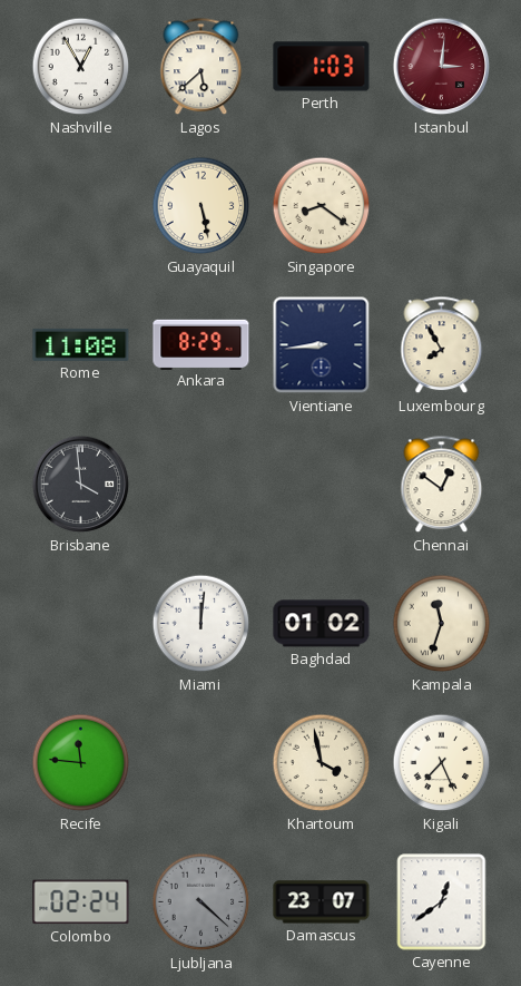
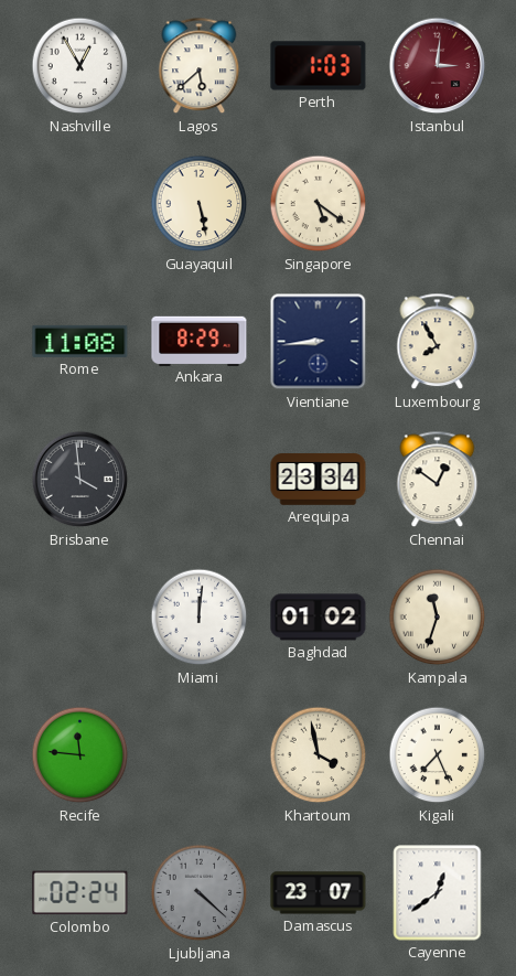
Singapore: 8:21 -> 5:21 (319, 204)
Arequipa: none -> 23:34 (319, 480)
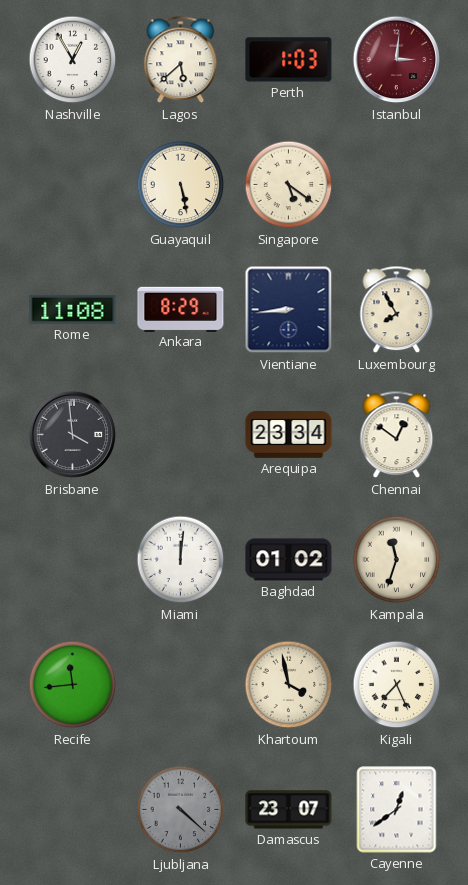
Recife: 11:46 -> 11:44 (73, 685)
Colombo: 02:24 -> none (80, 893)
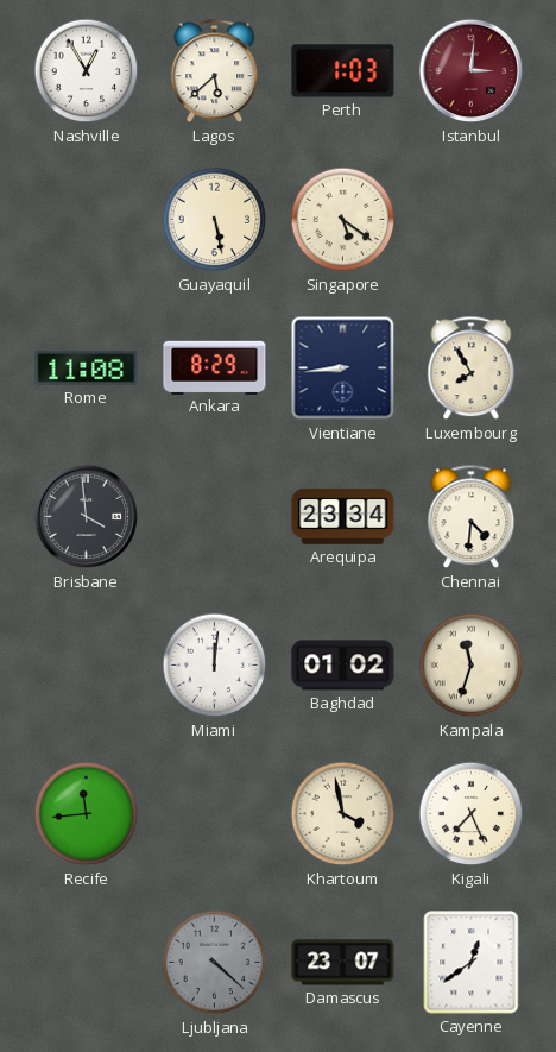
Chennai: 12:51 -> 4:31 (472, 517)
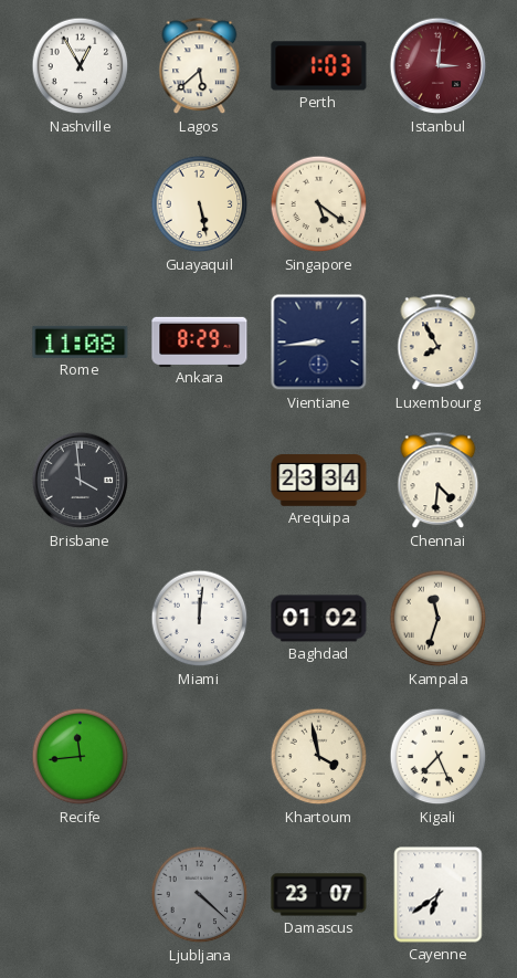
Cayenne: 12:39 -> 6:39 (439, 895)
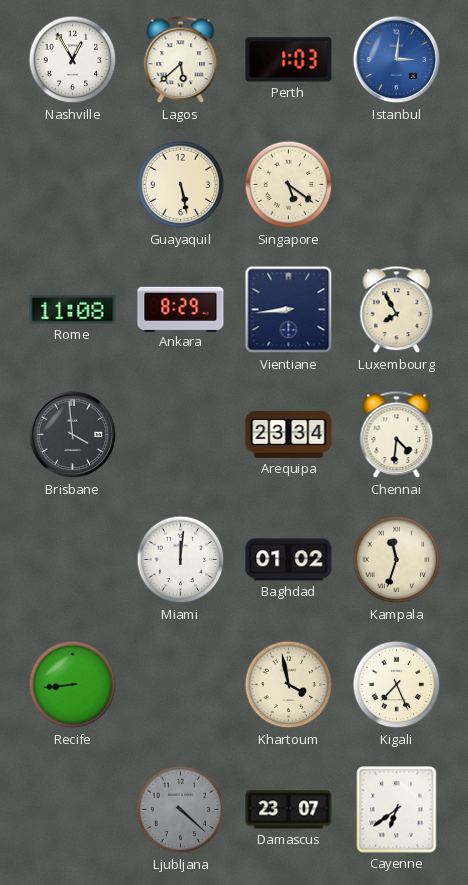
Istanbul dial: burgundy -> blue (397, 60)
Recife: 11:44 -> 8:44 (73, 685)
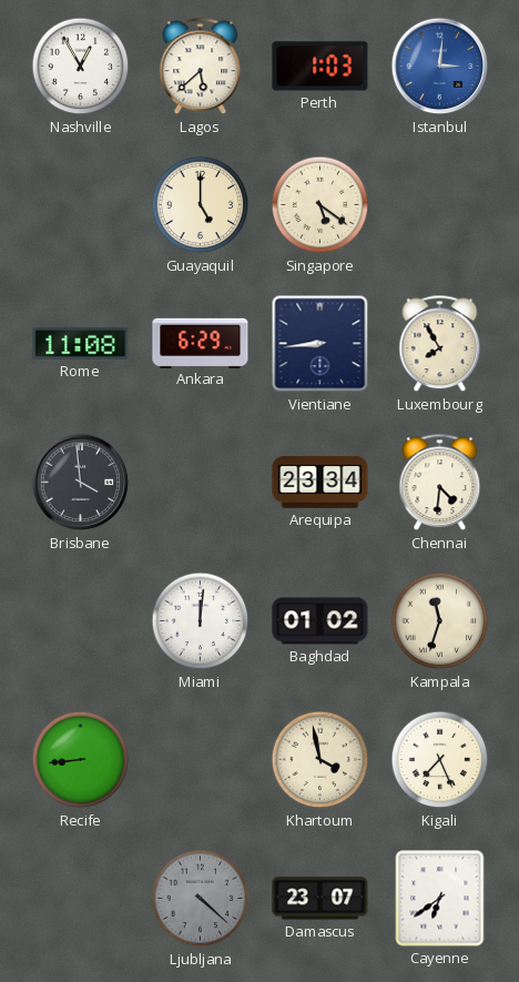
Guayaquil: 5:28 -> 5:00 (201, 205)
Ankara: 8:29 -> 6:29 (201, 343)
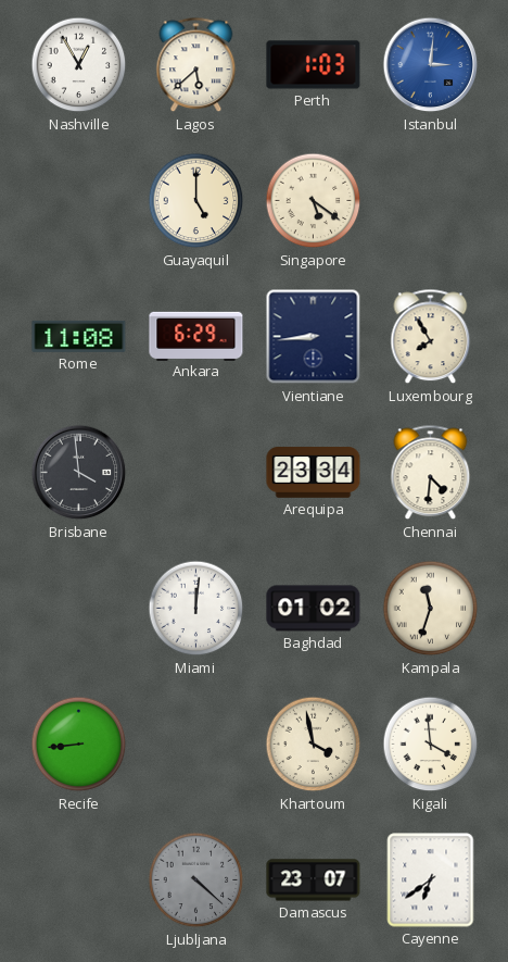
Kigali: 7:26 -> 3:59 (431, 745)
